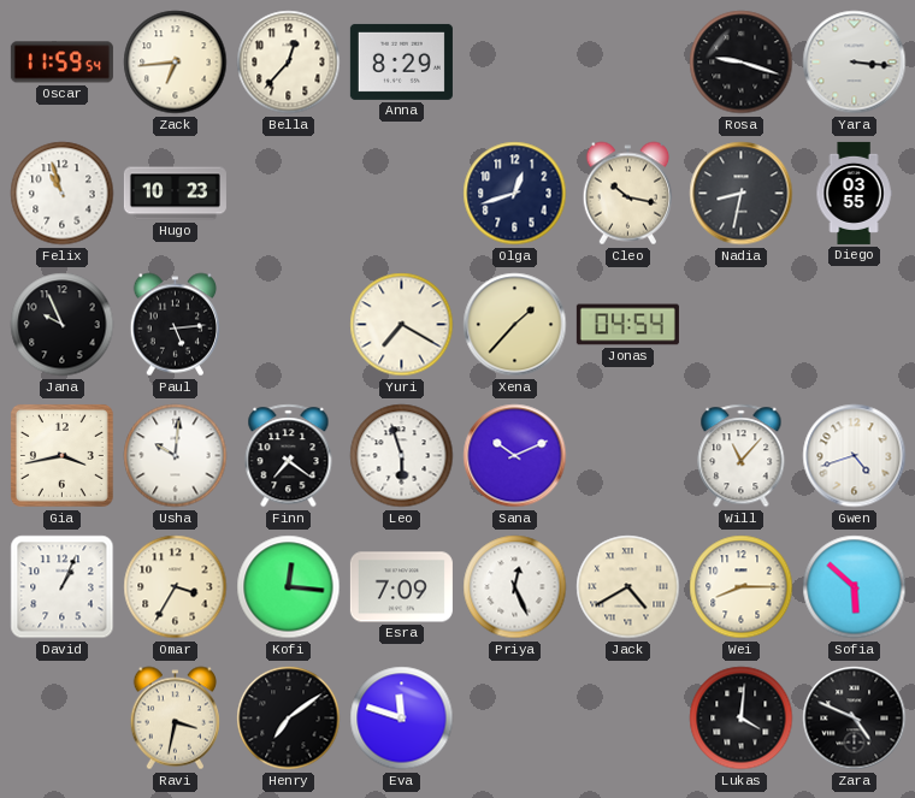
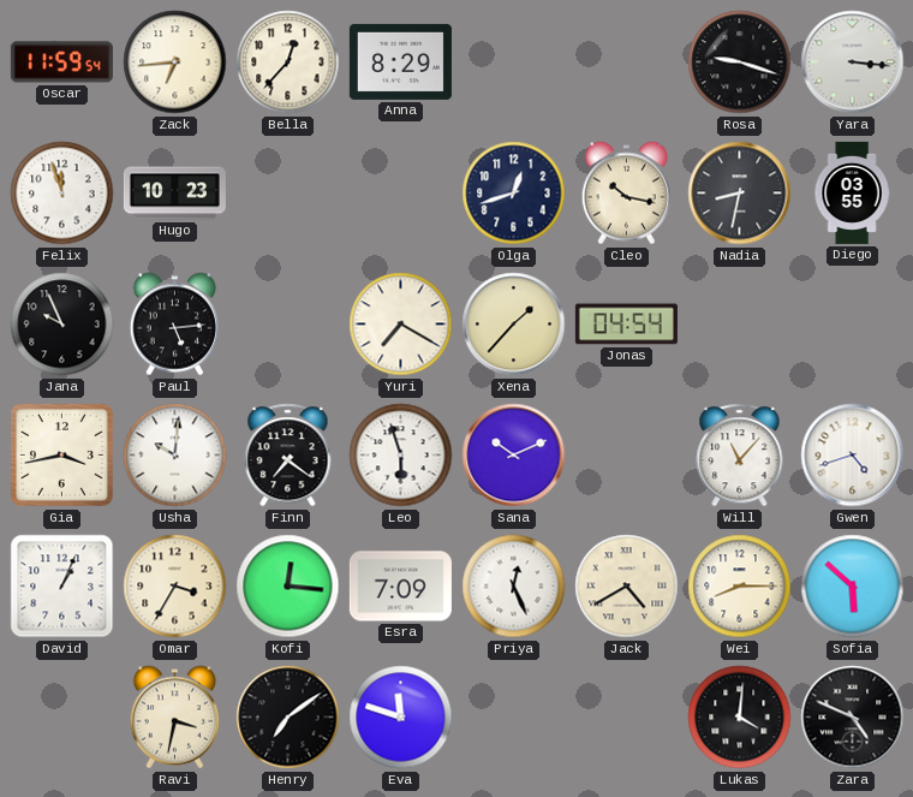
Felix: 10:57 -> 11:57 (62, 194)
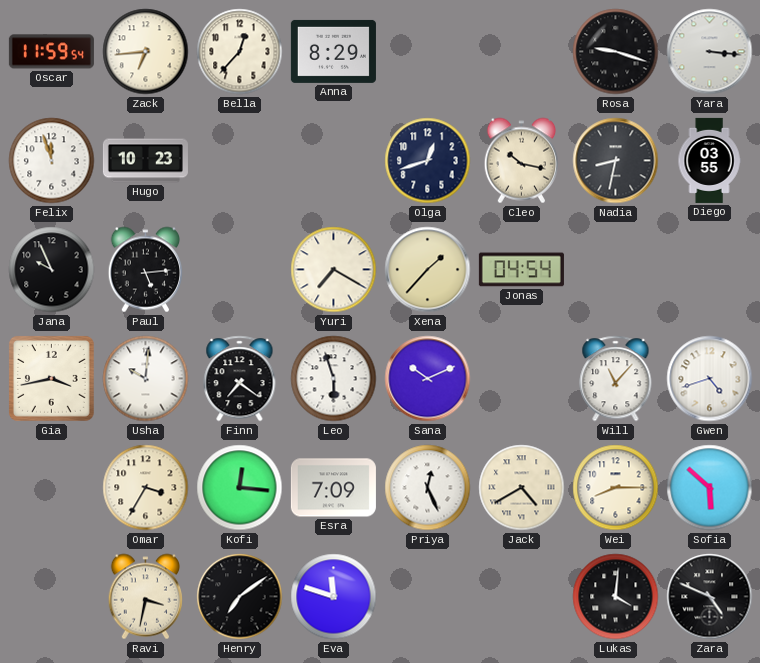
David: 1:04 -> none (62, 587)
